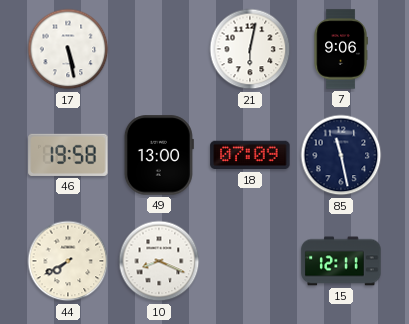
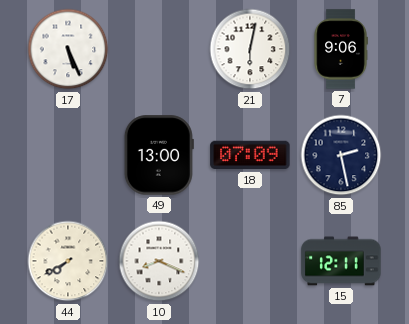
17: 5:28 -> 5:26 (68, 49)
46: 19:58 -> none (68, 155)
85: 11:28 -> 2:28 (341, 155)
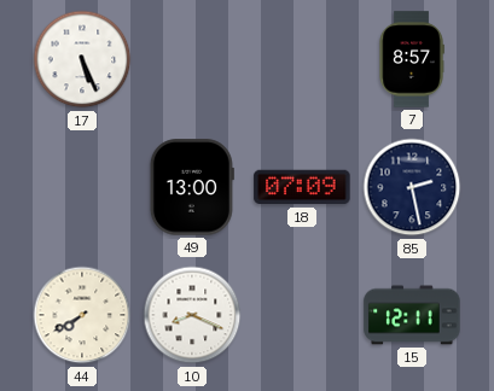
21: 6:02 -> none (250, 49)
7: 9:06 -> 8:57 (412, 59)
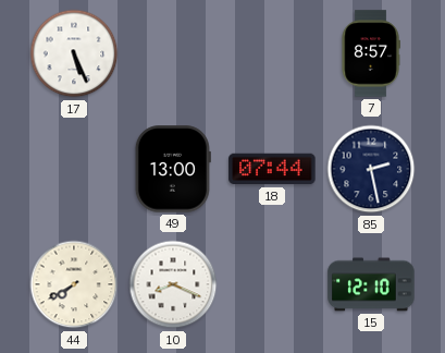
18: 07:09 -> 07:44 (272, 169)
15: 12:11 -> 12:10 (371, 284)
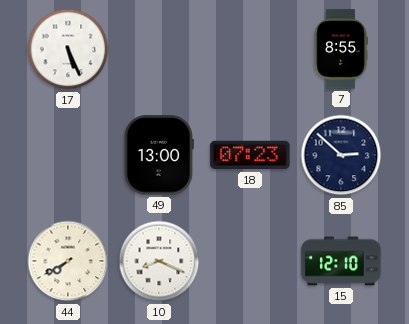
7: 8:57 -> 8:55 (341, 49)
18: 07:44 -> 07:23 (250, 155)
85: 2:28 -> 2:52 (341, 155)
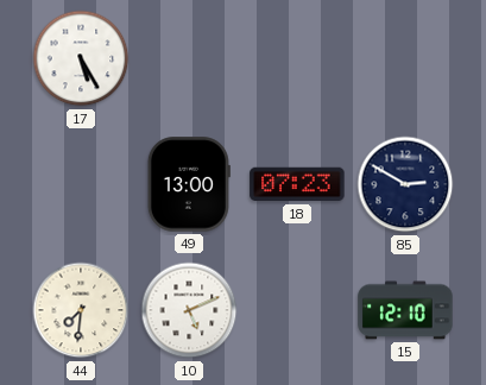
17: 5:26 -> 5:25 (81, 58)
7: 8:55 -> none (341, 49)
85: 2:52 -> 2:50 (405, 184)
44: 7:40 -> 7:31 (81, 310)
10: 8:19 -> 5:11 (189, 310)
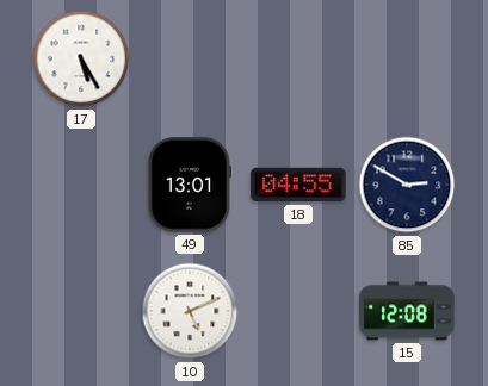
49: 13:00 -> 13:01 (190, 185)
18: 07:23 -> 04:55 (298, 185)
44: 7:31 -> none (81, 310)
15: 12:10 -> 12:08 (407, 311)
